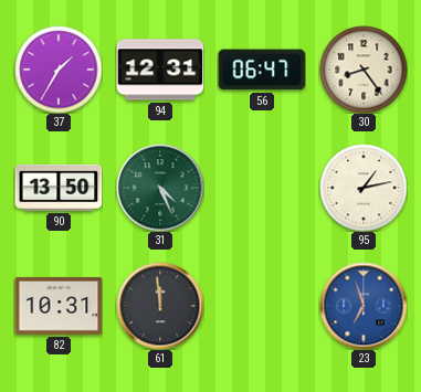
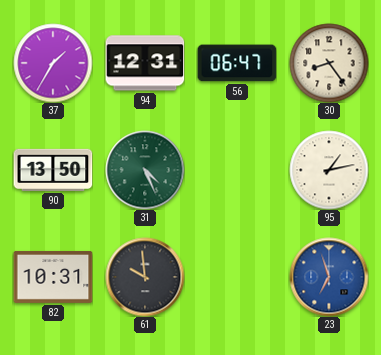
61: 11:59 -> 9:59 (145, 277)
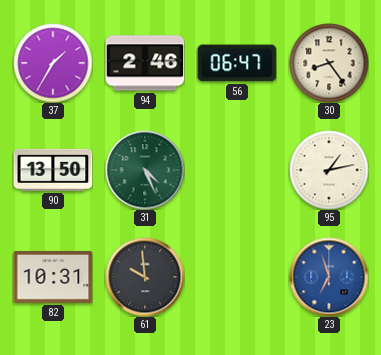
94: 12:31 -> 2:46 (145, 63)
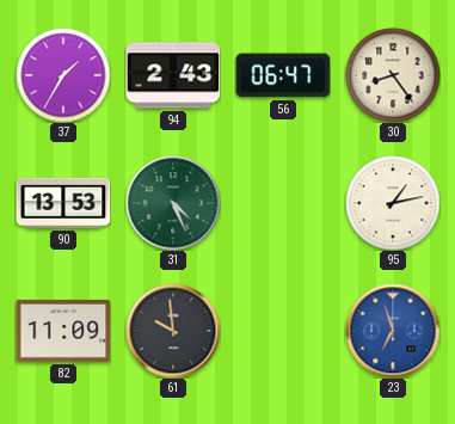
94: 2:46 -> 2:43 (173, 75)
90: 13:50 -> 13:53 (63, 203)
82: 10:31 -> 11:09 (63, 331)
